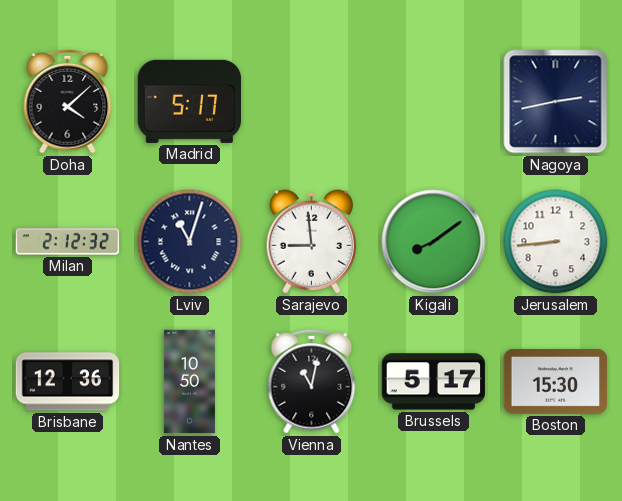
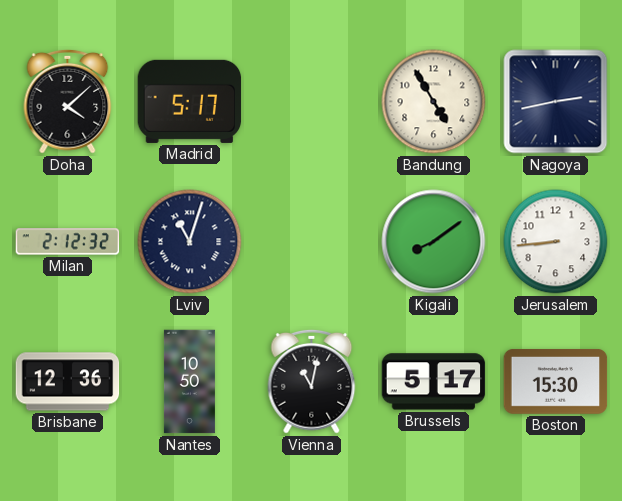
Bandung: none -> 4:55 (434, 102)
Sarajevo: 8:59 -> none (311, 242)
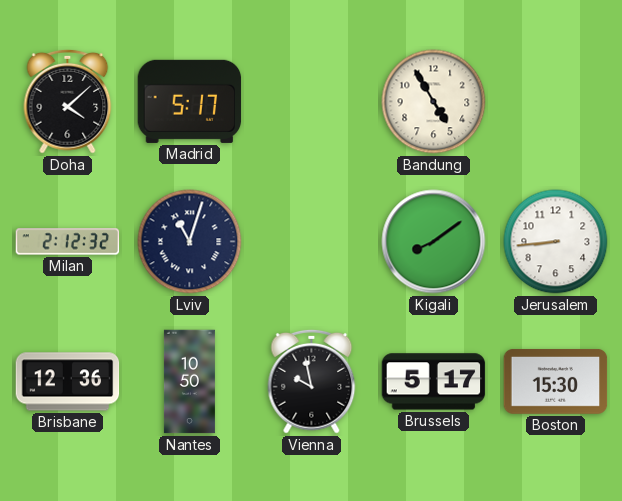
Nagoya: 2:43 -> none (556, 102)
Vienna: 11:02 -> 9:58 (312, 381)
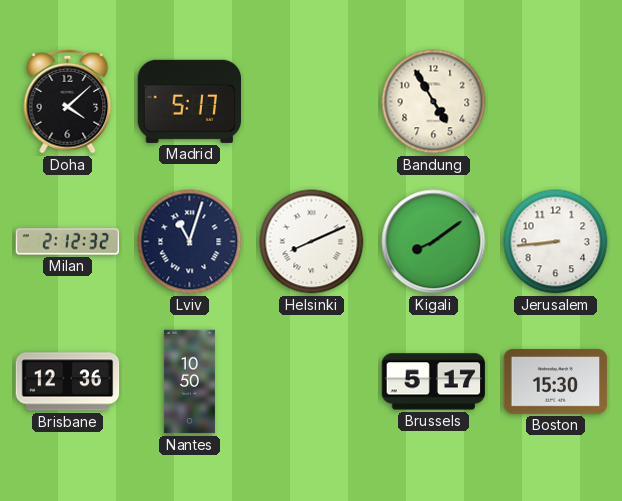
Helsinki: none -> 8:11 (312, 242)
Vienna: 9:58 -> none (312, 381)
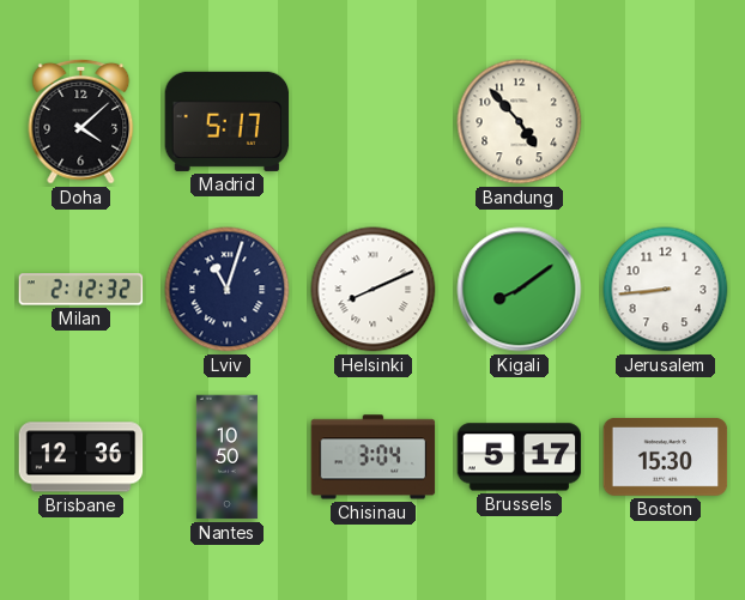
Bandung: 4:55 -> 4:53 (520, 122)
Chisinau: none -> 3:04 (374, 457)
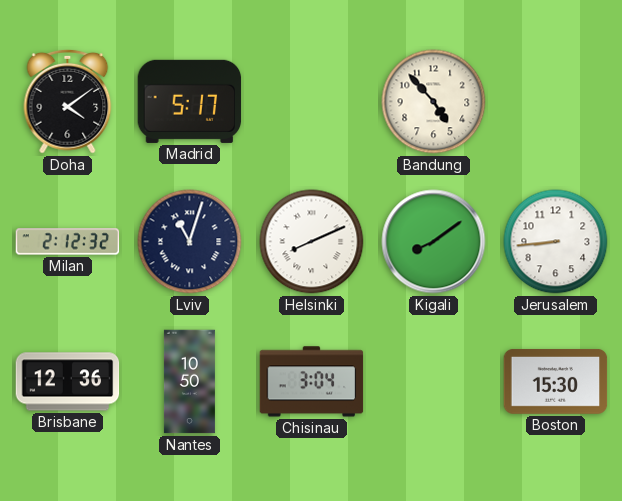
Doha: 4:08 -> 4:09 (68, 101)
Brussels: 5:17 -> none (520, 457)
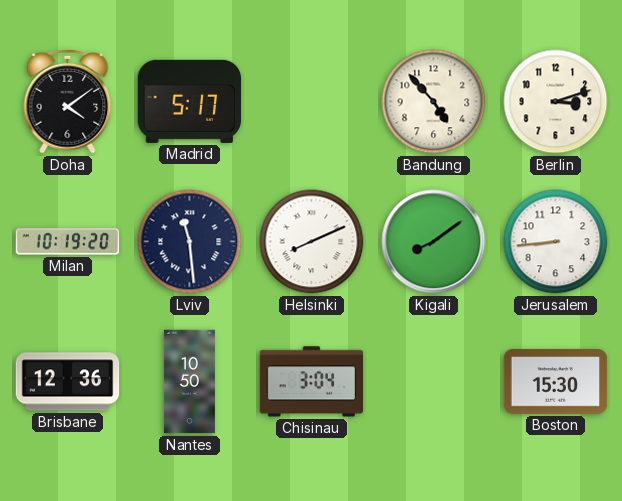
Berlin: none -> 3:12 (556, 102)
Milan: 2:12 -> 10:19 (68, 242)
Lviv: 11:03 -> 11:29 (190, 242)
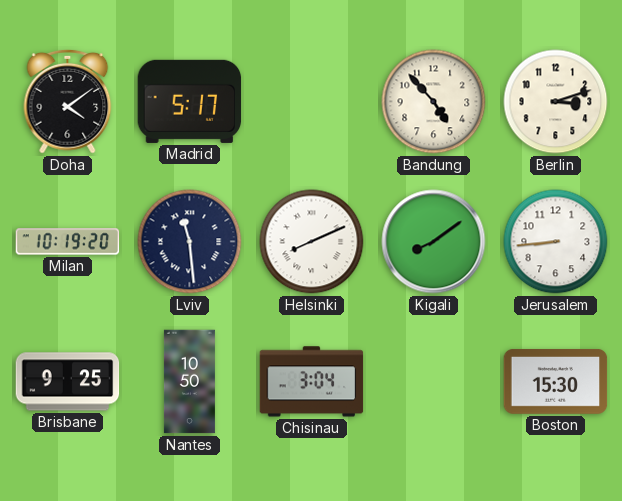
Brisbane: 12:36 -> 9:25 (68, 382)
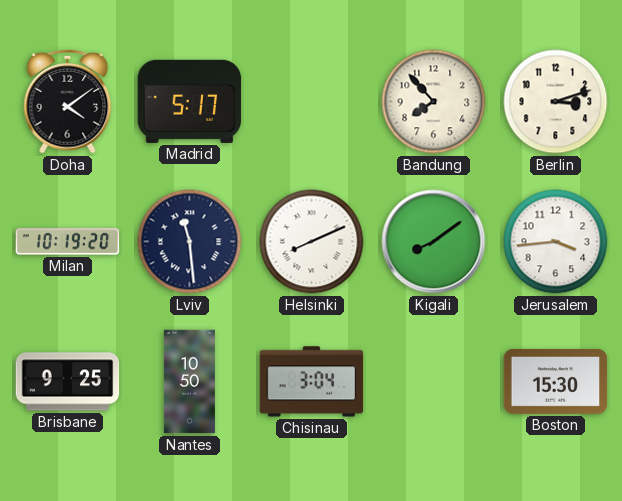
Bandung: 4:53 -> 7:53 (434, 102)
Jerusalem: 8:44 -> 3:44 (556, 242)
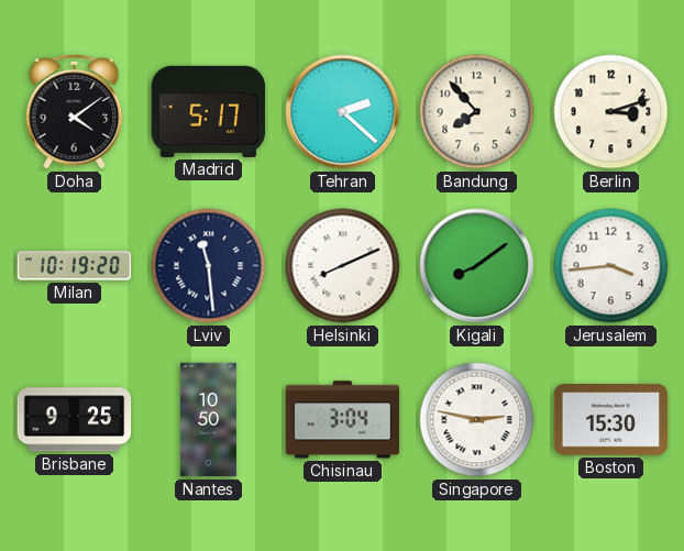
Tehran: none -> 2:22 (343, 112)
Singapore: none -> 2:47 (477, 420)
